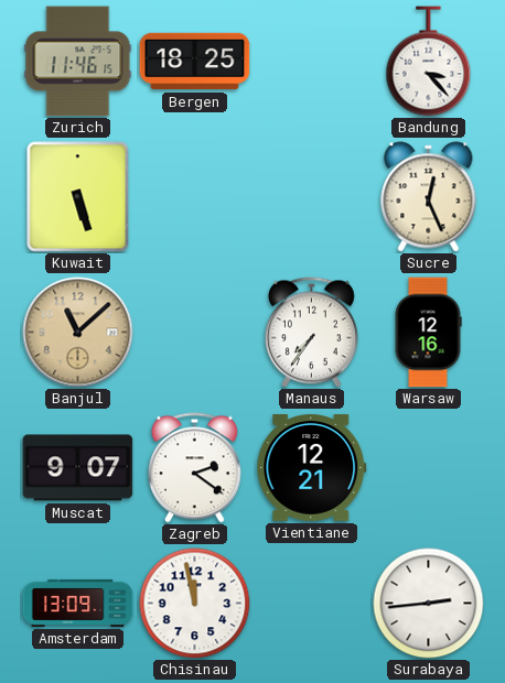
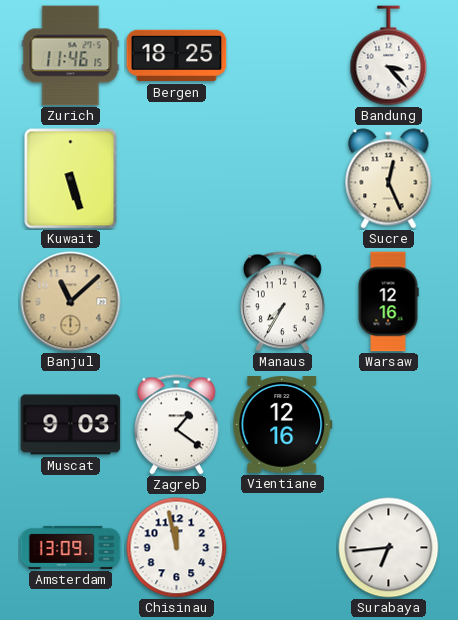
Manaus: 7:36 -> 7:35 (282, 302)
Muscat: 9:07 -> 9:03 (71, 425)
Zagreb: 2:21 -> 1:21 (176, 425)
Vientiane: 12:21 -> 12:16 (283, 425)
Surabaya: 2:44 -> 6:44 (389, 548)
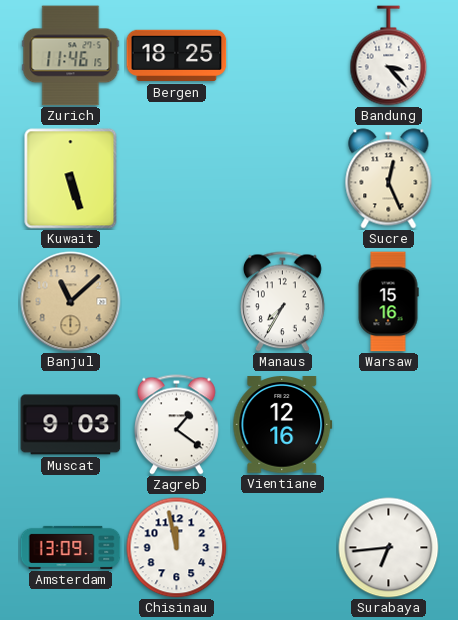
Warsaw: 12:16 -> 15:16 (388, 302)
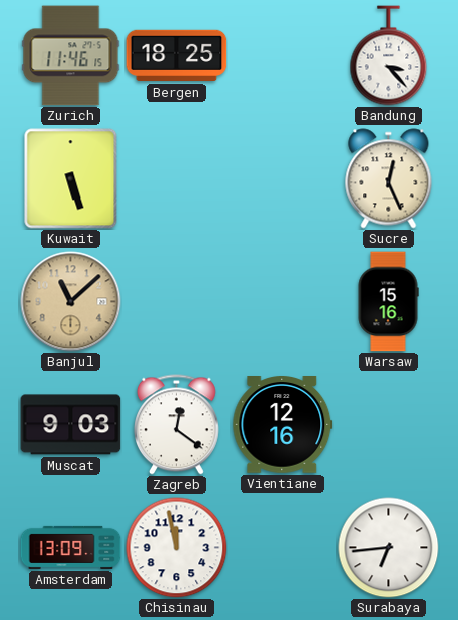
Manaus: 7:35 -> none (282, 302)
Zagreb: 1:21 -> 12:21 (176, 425)
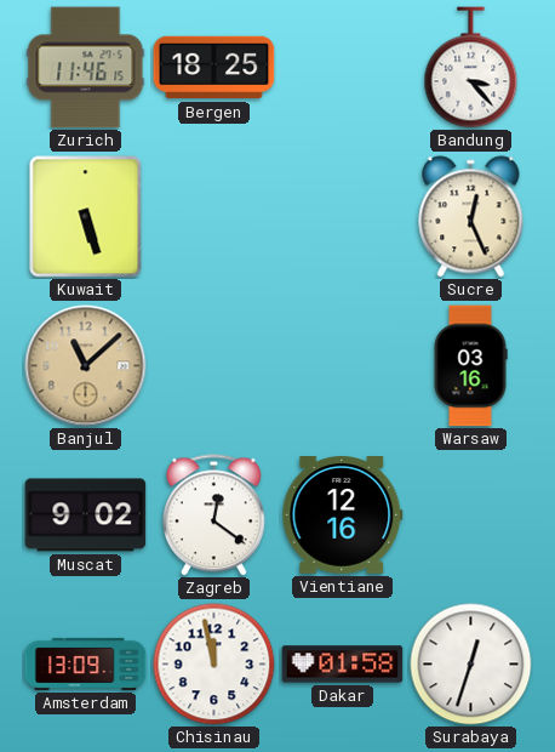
Warsaw: 15:16 -> 03:16 (470, 366)
Muscat: 9:03 -> 9:02 (86, 515)
Dakar: none -> 01:58 (343, 665)
Surabaya: 6:44 -> 12:33 (471, 665)
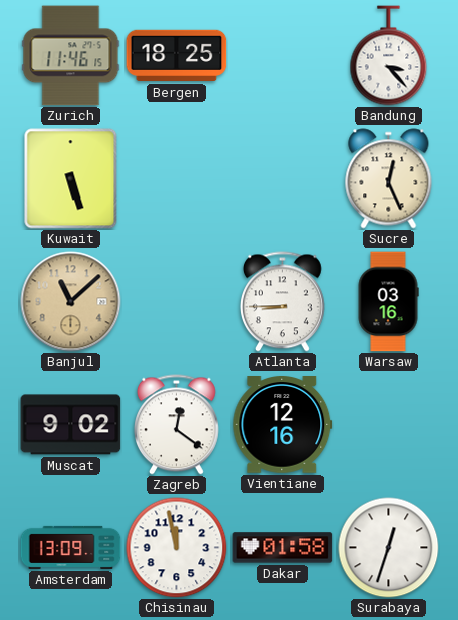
Atlanta: none -> 8:45 (282, 302)
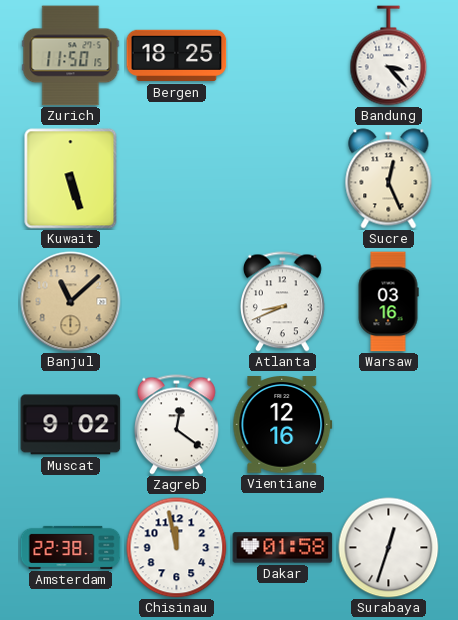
Zurich: 11:46 -> 11:50 (71, 56)
Atlanta: 8:45 -> 8:41 (282, 302)
Amsterdam: 13:09 -> 22:38 (71, 547)
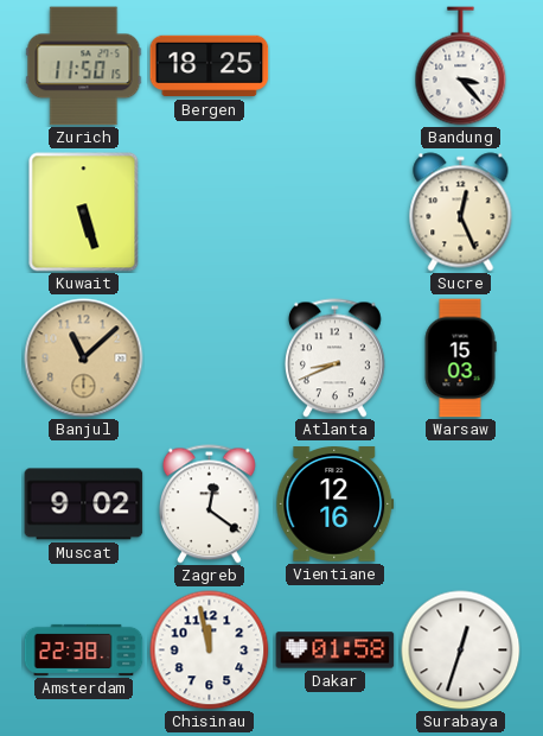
Warsaw: 03:16 -> 15:03 (460, 359)
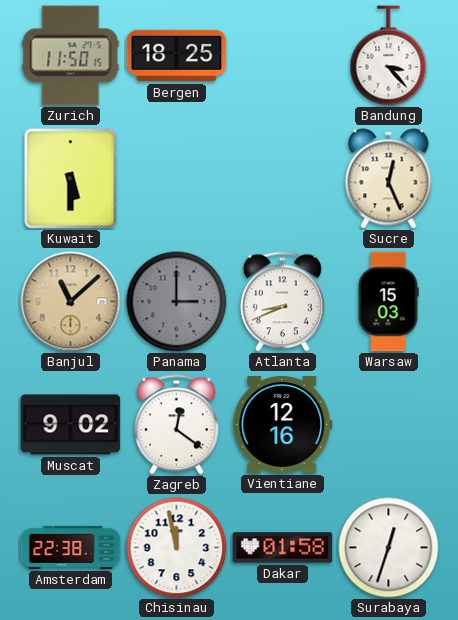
Kuwait: 5:27 -> 5:30 (71, 179)
Panama: none -> 3:00 (177, 302)
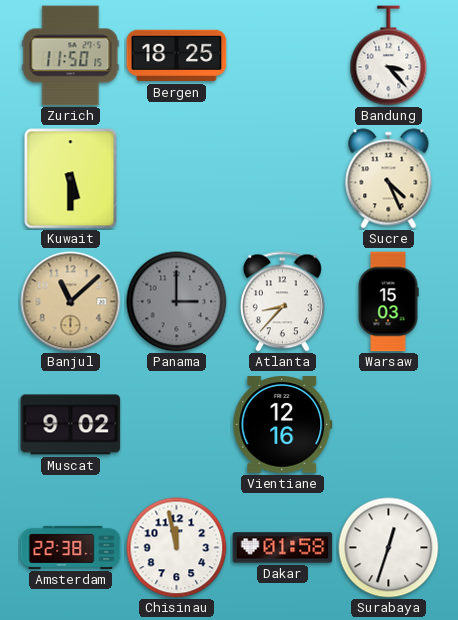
Sucre: 12:26 -> 4:26 (389, 179)
Atlanta: 8:41 -> 8:37 (282, 302)
Zagreb: 12:21 -> none (176, 425)
